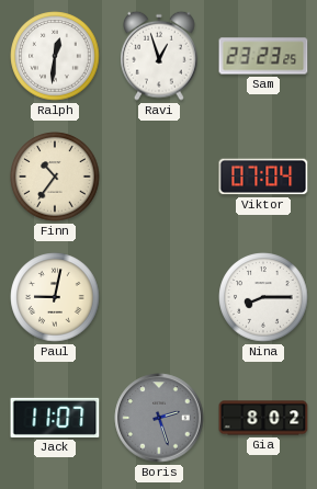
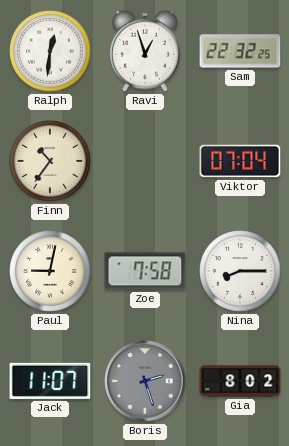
Sam: 23:23 -> 22:32 (240, 51)
Zoe: none -> 7:58 (145, 271)
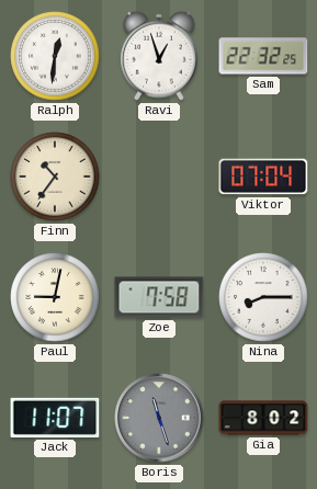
Boris: 2:27 -> 11:27 (159, 418)
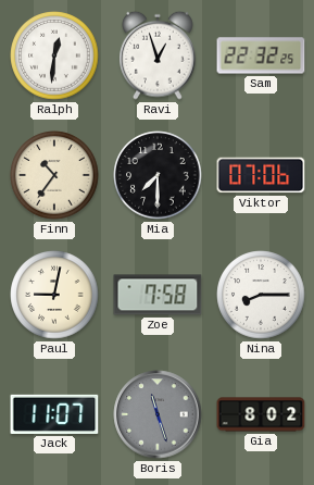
Mia: none -> 7:30 (158, 175)
Viktor: 07:04 -> 07:06 (261, 175)
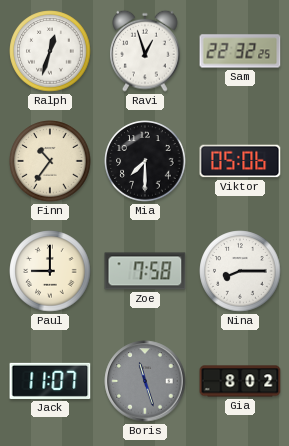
Ralph: 12:31 -> 12:33 (50, 51)
Viktor: 07:06 -> 05:06 (240, 161)
Paul: 9:02 -> 9:00 (50, 271)
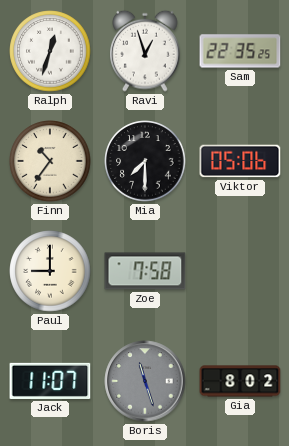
Sam: 22:32 -> 22:35 (240, 51)
Nina: 8:15 -> none (240, 271)
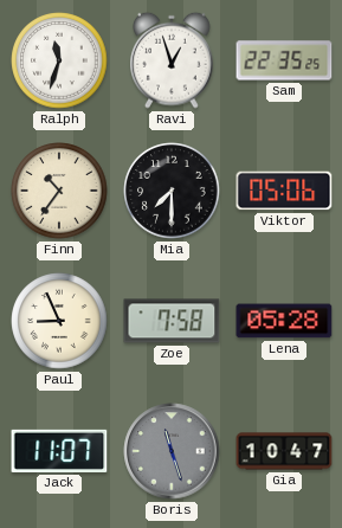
Ralph: 12:33 -> 11:33 (59, 60)
Paul: 9:00 -> 8:56 (59, 321)
Lena: none -> 05:28 (284, 321)
Gia: 8:02 -> 10:47 (284, 451)
